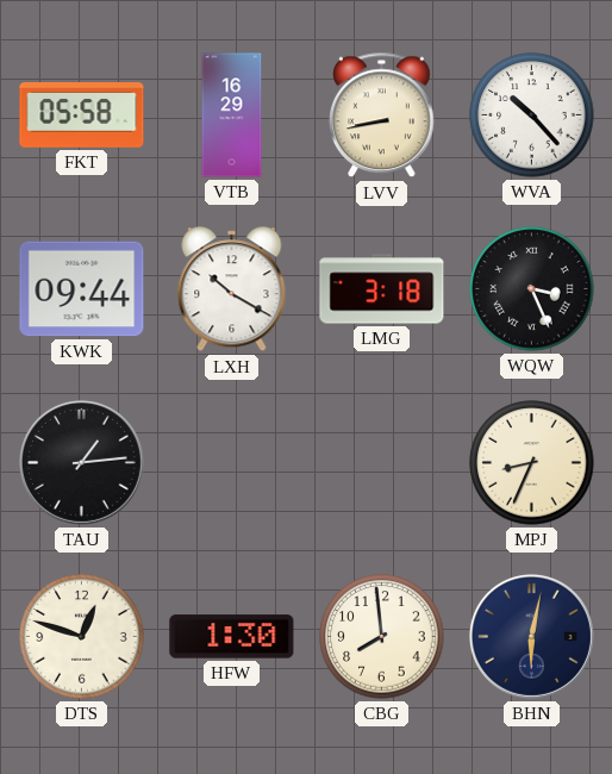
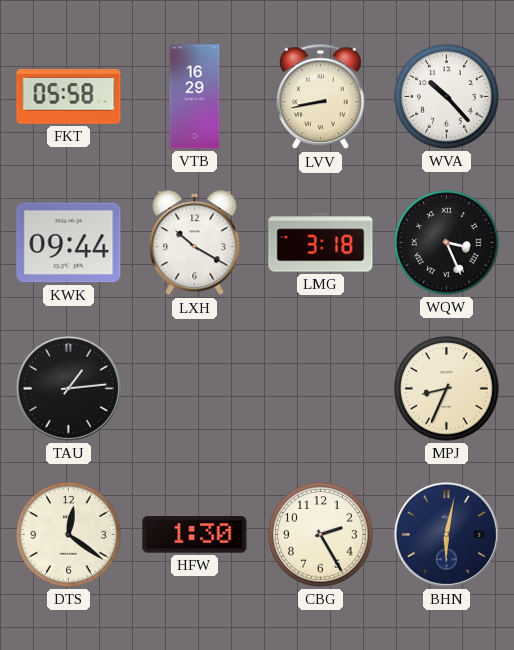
DTS: 12:48 -> 12:21 (69, 535)
CBG: 7:59 -> 2:25 (321, 535)
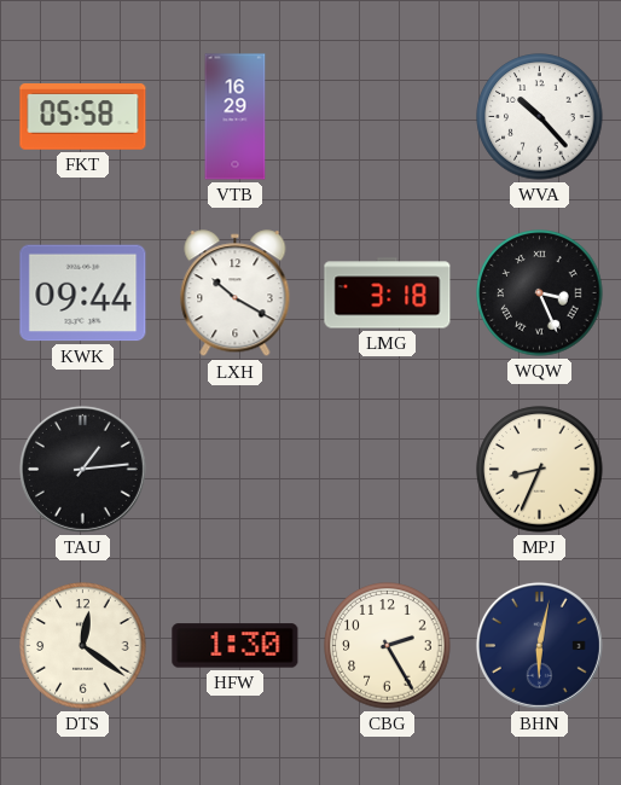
LVV: 8:43 -> none (321, 97)
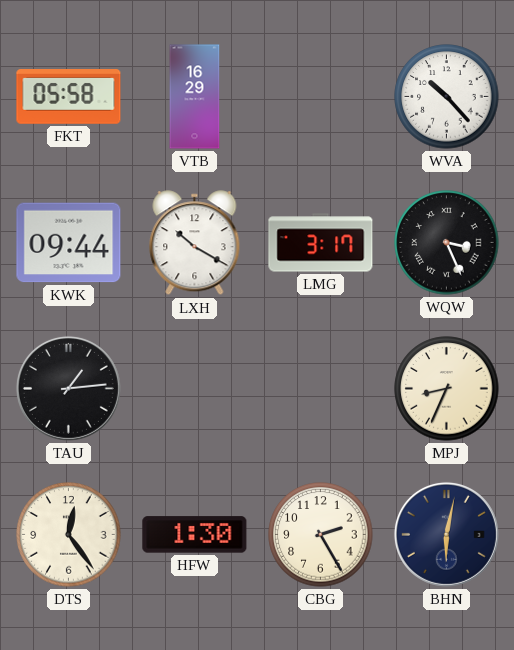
LMG: 3:18 -> 3:17 (321, 243)
DTS: 12:21 -> 12:24 (69, 535)
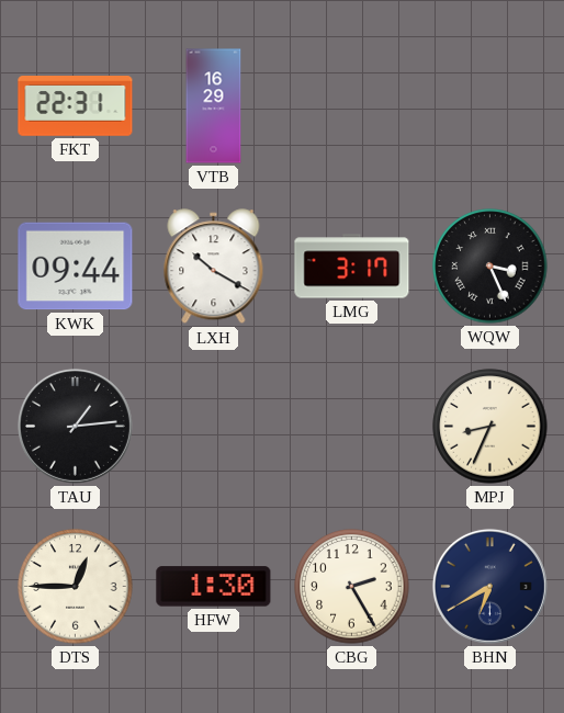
FKT: 05:58 -> 22:31 (76, 106)
WVA: 10:23 -> none (447, 97)
DTS: 12:24 -> 12:45 (76, 587)
BHN: 6:02 -> 6:40 (489, 586)
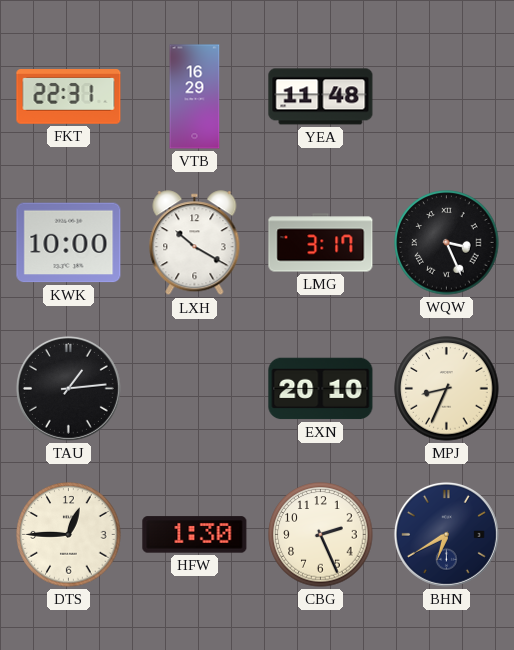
YEA: none -> 11:48 (321, 97)
KWK: 09:44 -> 10:00 (69, 243)
EXN: none -> 20:10 (321, 389)
CBG: 2:25 -> 2:26 (321, 535)
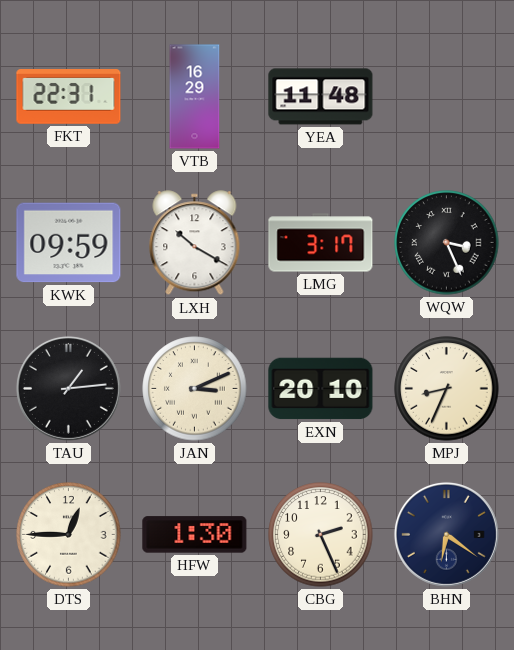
KWK: 10:00 -> 09:59 (69, 243)
JAN: none -> 3:11 (195, 389)
BHN: 6:40 -> 6:21 (446, 534)
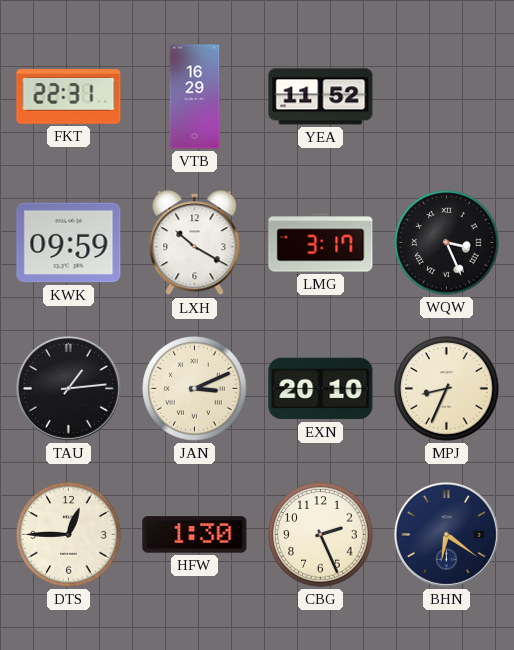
YEA: 11:48 -> 11:52 (321, 97)
